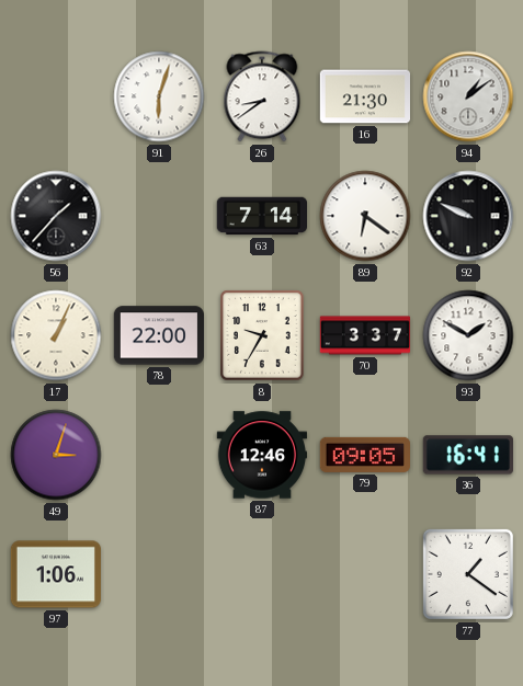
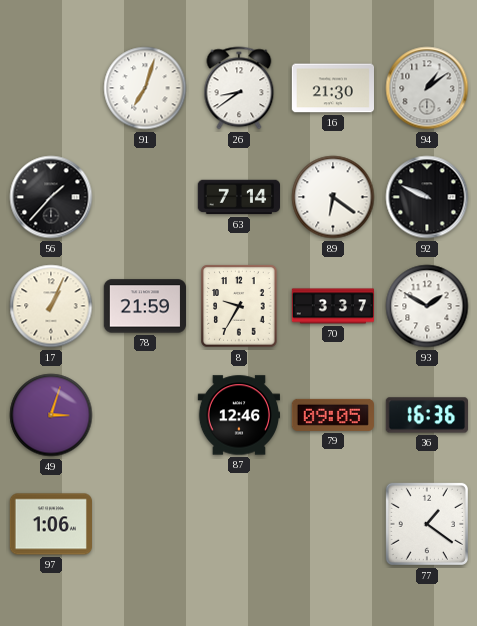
91: 6:03 -> 7:03 (145, 88)
78: 22:00 -> 21:59 (144, 306)
36: 16:41 -> 16:36 (426, 415)
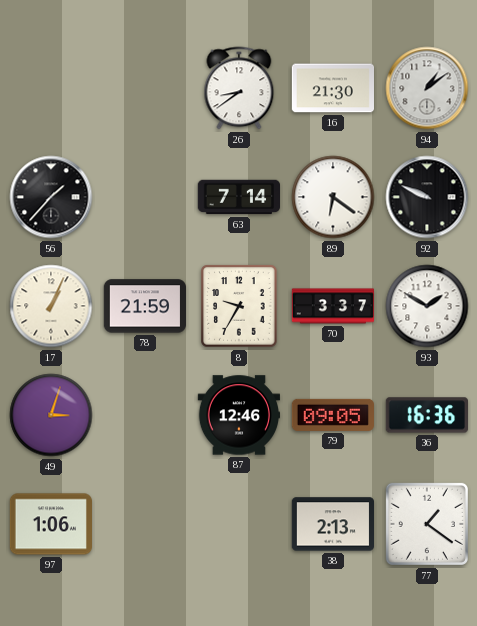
91: 7:03 -> none (145, 88)
38: none -> 2:13 (332, 524)
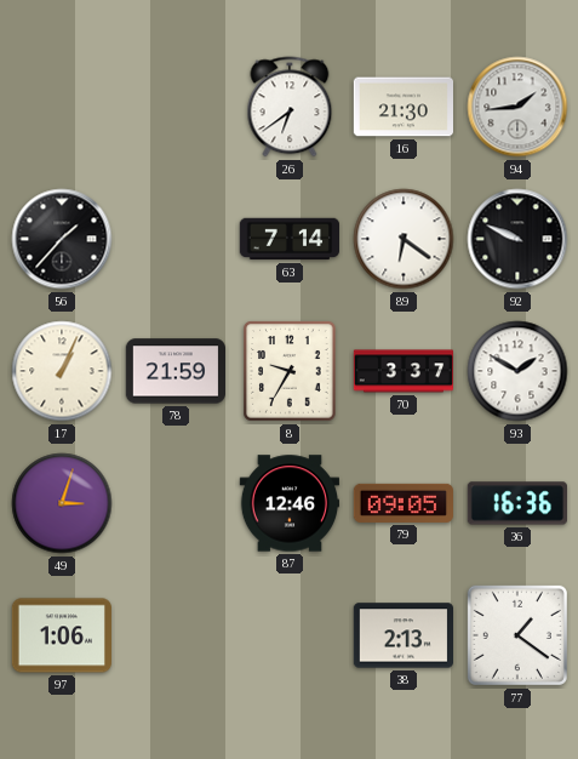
26: 8:39 -> 6:39 (290, 107)
94: 1:09 -> 1:44 (517, 107)
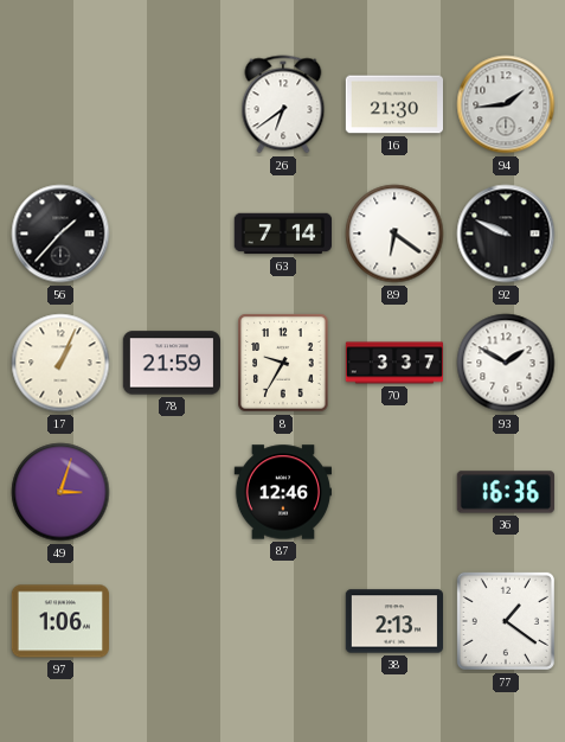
79: 09:05 -> none (402, 503)
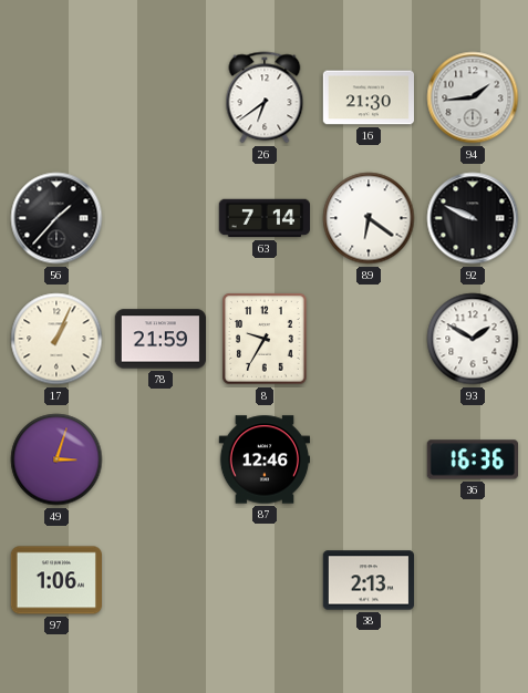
70: 3:37 -> none (394, 363)
77: 1:21 -> none (506, 621)
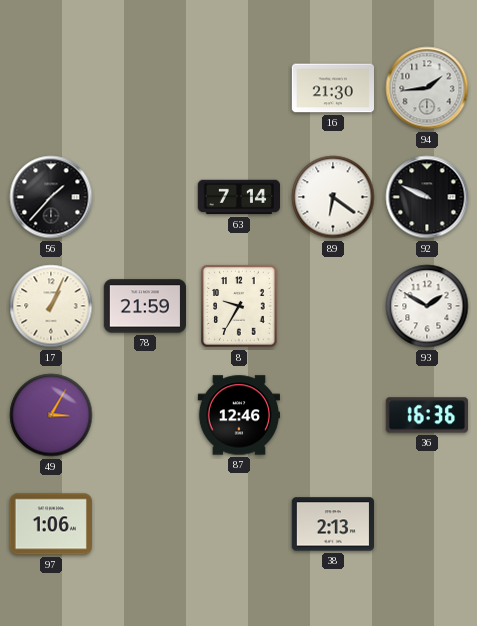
26: 6:39 -> none (265, 97)
49: 3:03 -> 3:05 (51, 415)
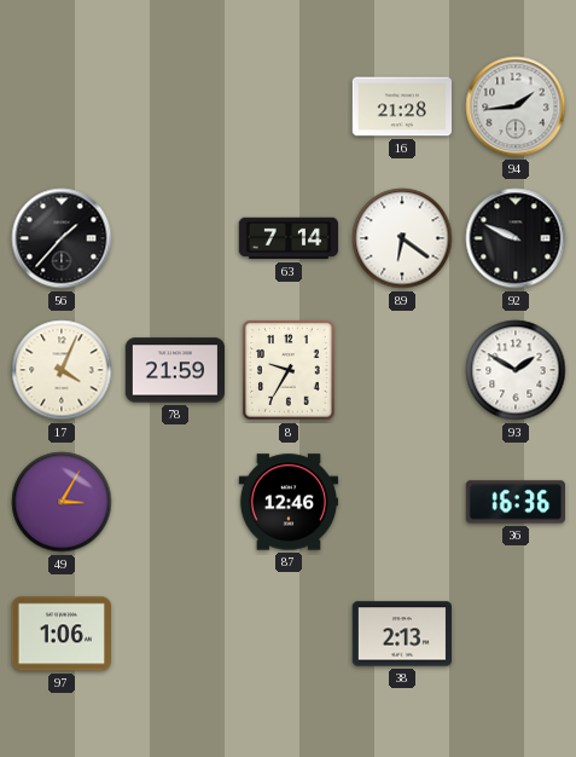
16: 21:30 -> 21:28 (401, 106)
17: 1:04 -> 4:04 (62, 370)
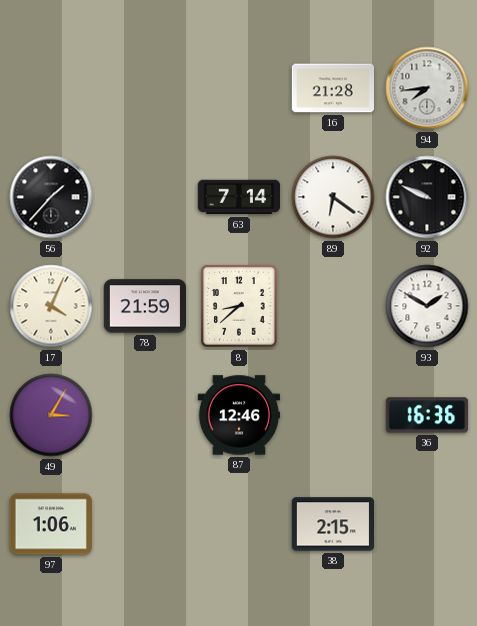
94: 1:44 -> 7:44 (427, 88)
8: 9:35 -> 8:38 (239, 306)
38: 2:13 -> 2:15 (332, 524)
